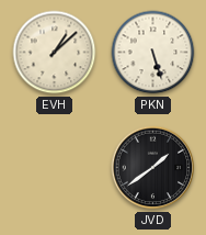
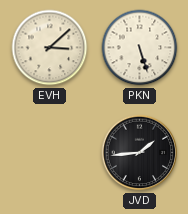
EVH: 1:08 -> 3:08 (50, 48)
JVD: 1:39 -> 1:44 (140, 153)
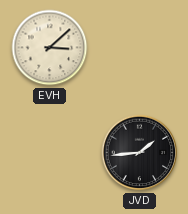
PKN: 5:27 -> none (140, 48)
